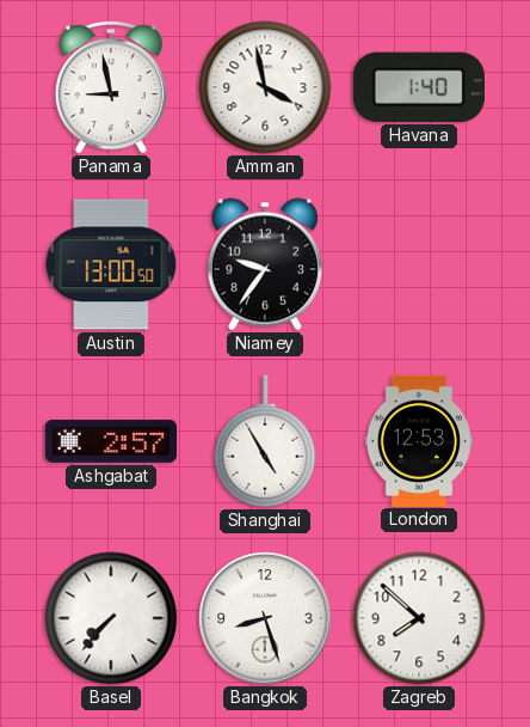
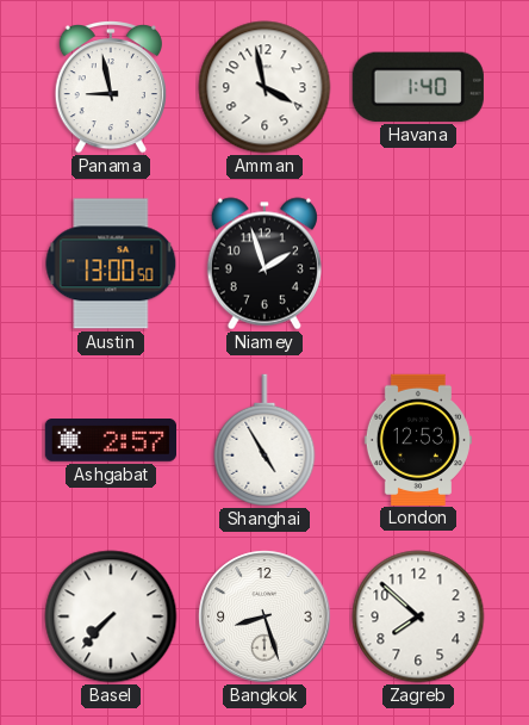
Niamey: 9:36 -> 1:57 (264, 264)
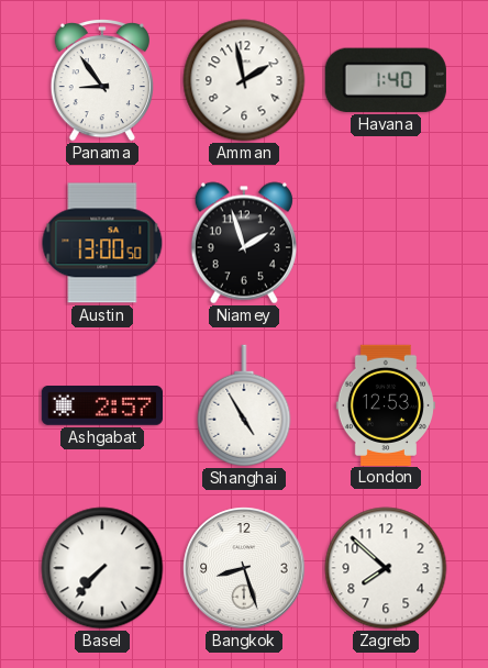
Panama: 8:58 -> 8:54 (101, 80)
Amman: 3:58 -> 1:58 (244, 80)
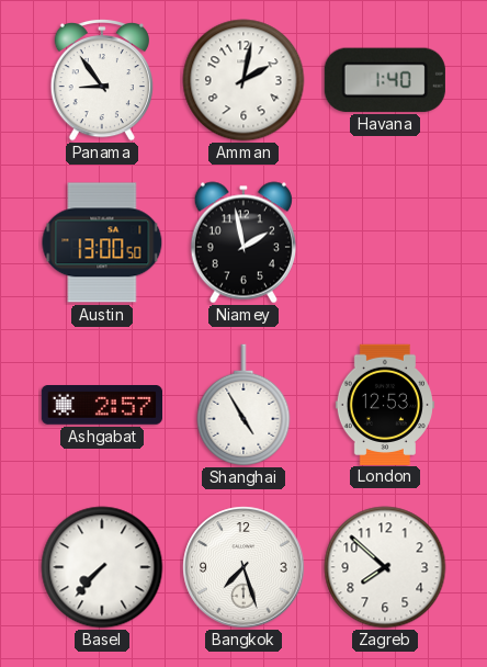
Amman: 1:58 -> 2:02 (243, 80)
Niamey: 1:57 -> 1:58 (243, 242)
Bangkok: 8:27 -> 7:27 (243, 567)
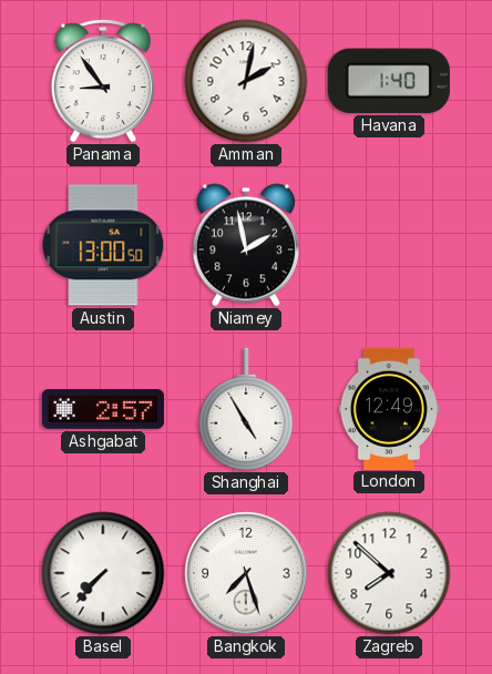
London: 12:53 -> 12:49 (389, 408)
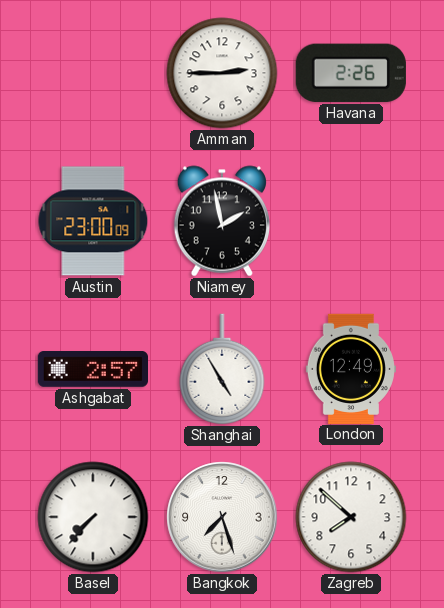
Panama: 8:54 -> none (102, 81)
Amman: 2:02 -> 2:45 (222, 73)
Havana: 1:40 -> 2:26 (351, 73)
Austin: 13:00 -> 23:00 (93, 221)
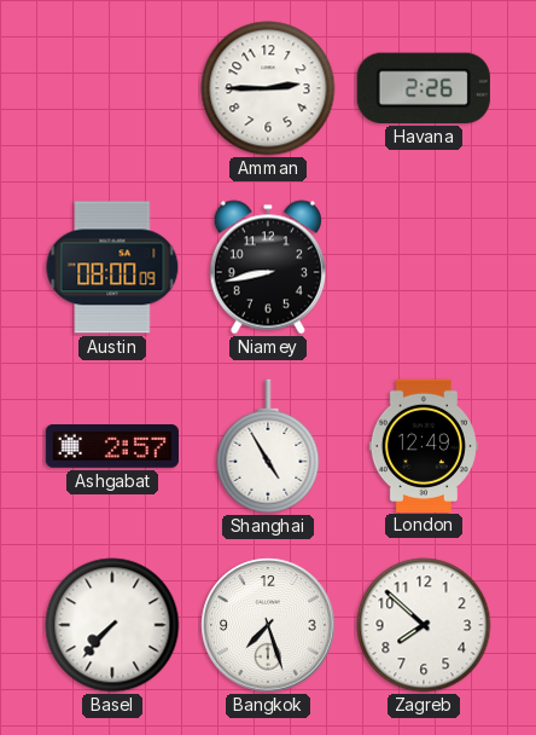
Austin: 23:00 -> 08:00 (112, 267)
Niamey: 1:58 -> 8:43 (268, 267)
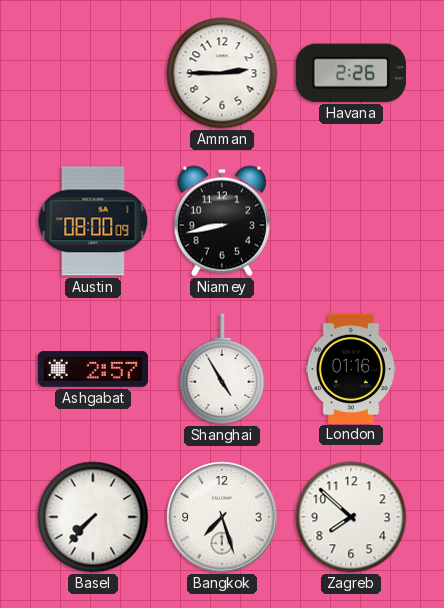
London: 12:49 -> 01:16 (351, 368)
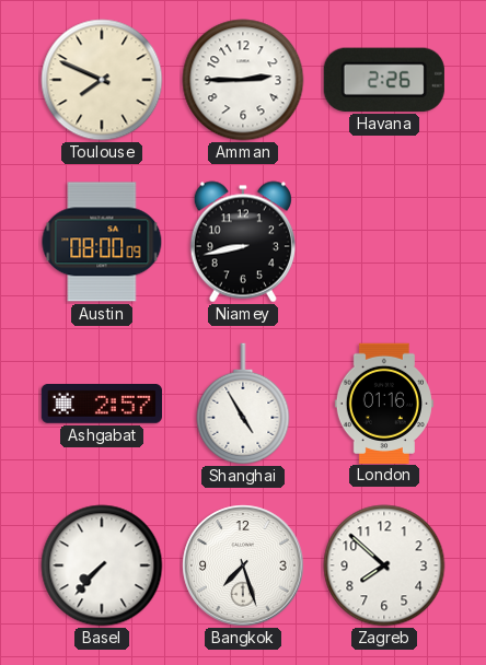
Toulouse: none -> 7:49 (102, 80)
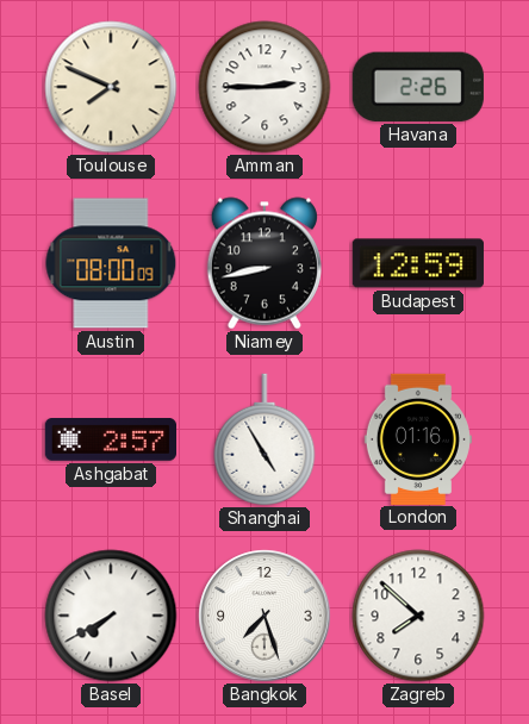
Budapest: none -> 12:59 (418, 263)
Basel: 7:37 -> 7:40 (111, 616)
